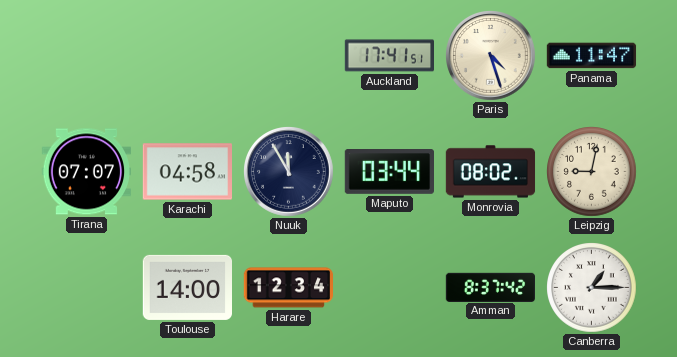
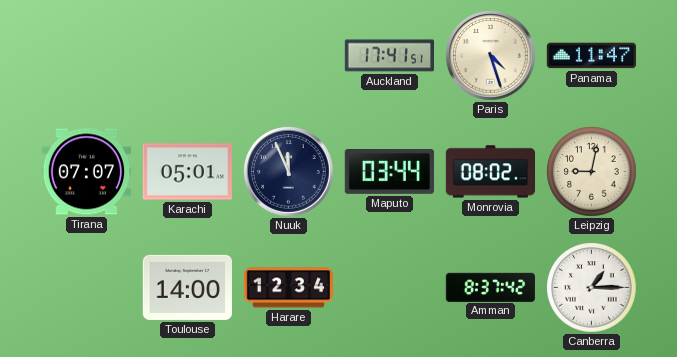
Karachi: 04:58 -> 05:01 (187, 172)
Nuuk: 11:55 -> 11:56 (289, 172)
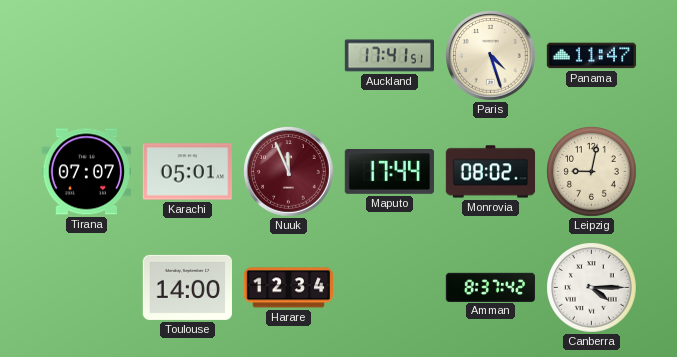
Nuuk dial: navy -> burgundy (289, 172)
Maputo: 03:44 -> 17:44 (389, 172)
Canberra: 1:15 -> 4:15 (592, 288)
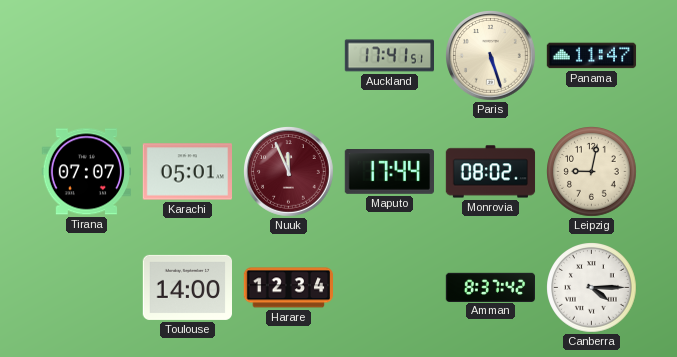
Paris: 4:27 -> 5:27 (491, 56)
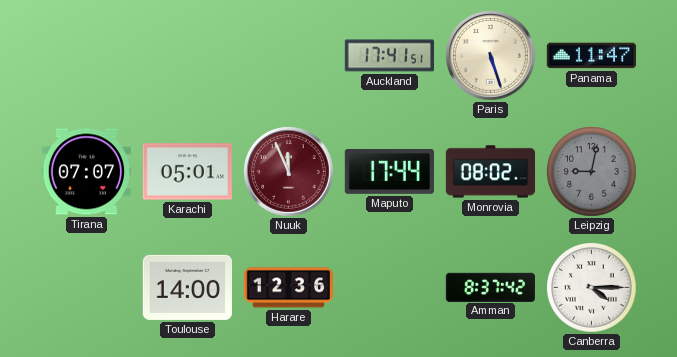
Leipzig dial: cream -> grey (592, 172)
Harare: 12:34 -> 12:36 (289, 288)
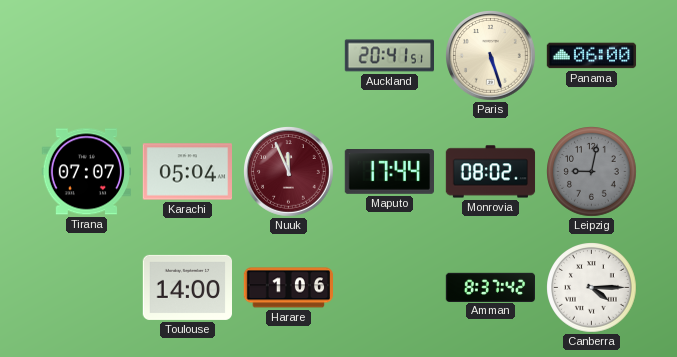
Auckland: 17:41 -> 20:41 (390, 56)
Panama: 11:47 -> 06:00 (592, 56)
Karachi: 05:01 -> 05:04 (187, 172)
Harare: 12:36 -> 1:06 (289, 288)
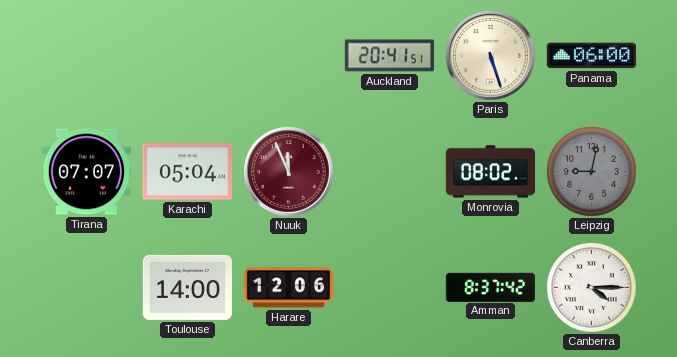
Maputo: 17:44 -> none (389, 172)
Harare: 1:06 -> 12:06 (289, 288)
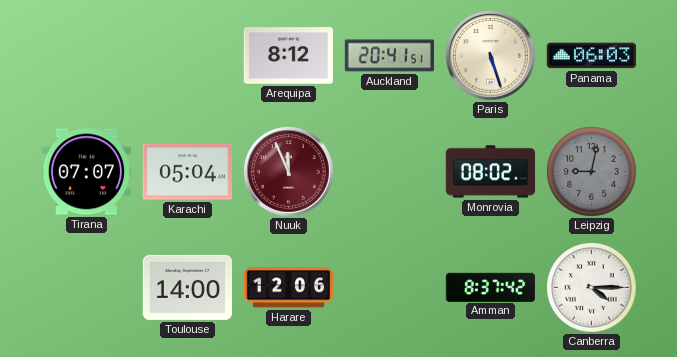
Arequipa: none -> 8:12 (288, 56)
Panama: 06:00 -> 06:03 (592, 56)
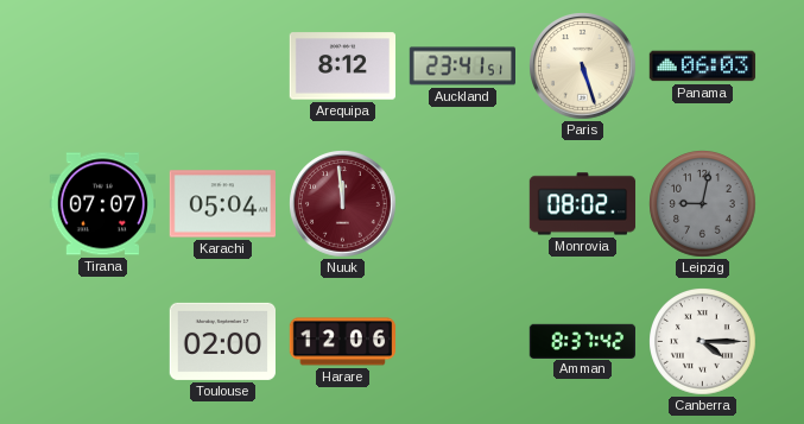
Auckland: 20:41 -> 23:41 (463, 67)
Nuuk: 11:56 -> 11:59 (343, 204)
Toulouse: 14:00 -> 02:00 (222, 341)
